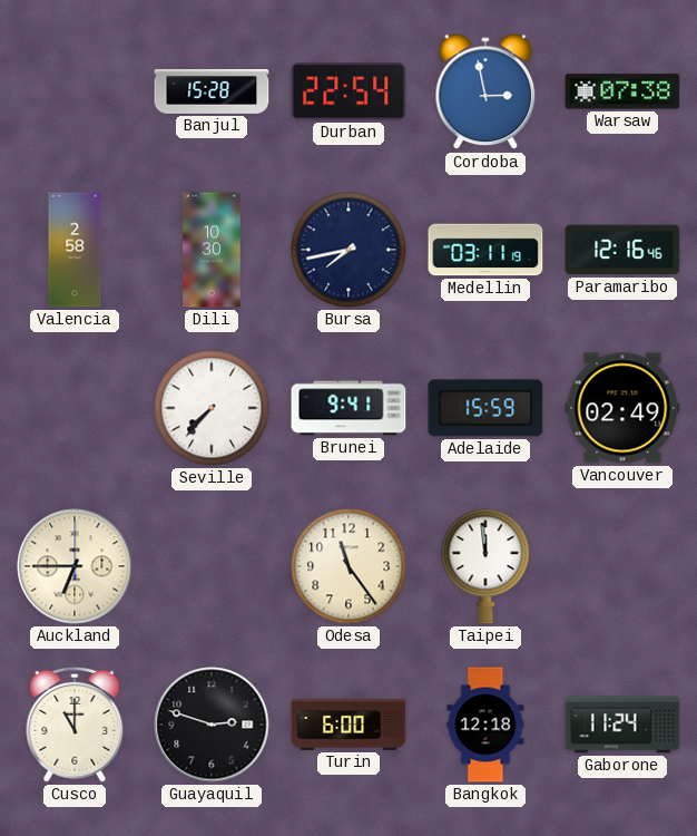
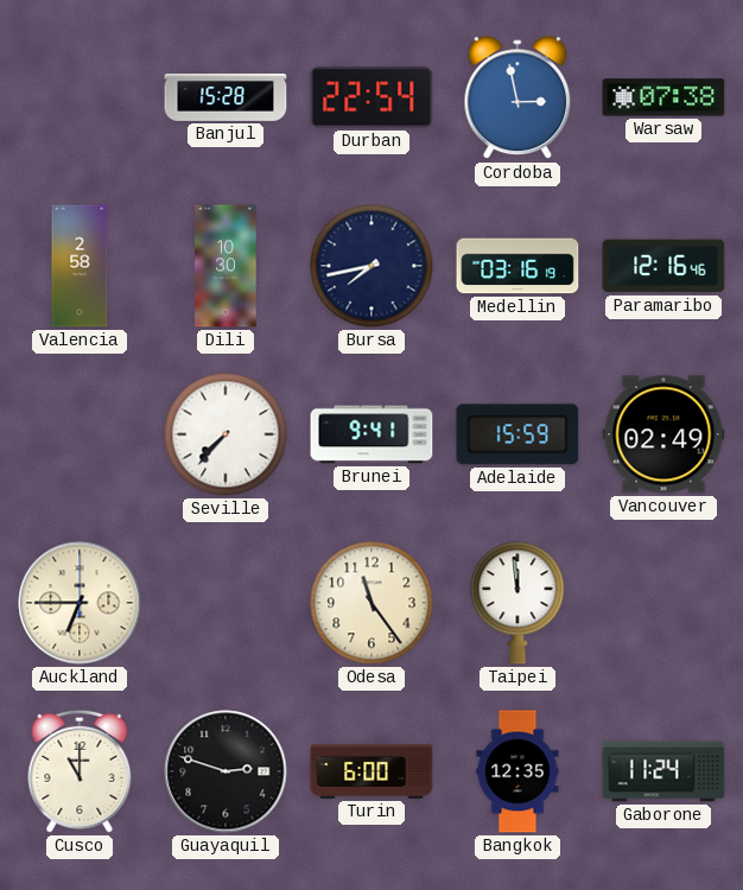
Medellin: 03:11 -> 03:16 (517, 266)
Bangkok: 12:18 -> 12:35 (517, 771)
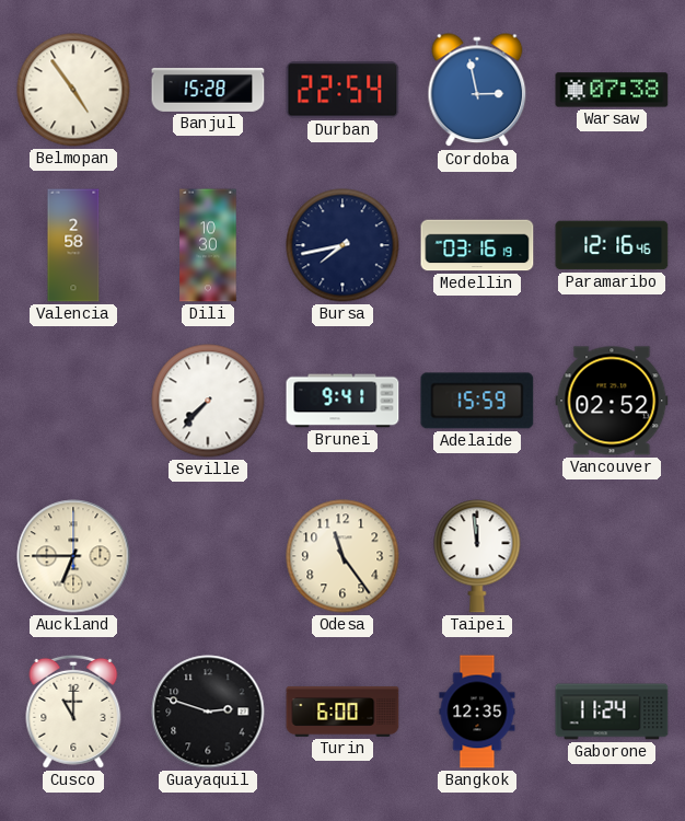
Belmopan: none -> 4:54 (73, 90)
Vancouver: 02:49 -> 02:52 (612, 401)
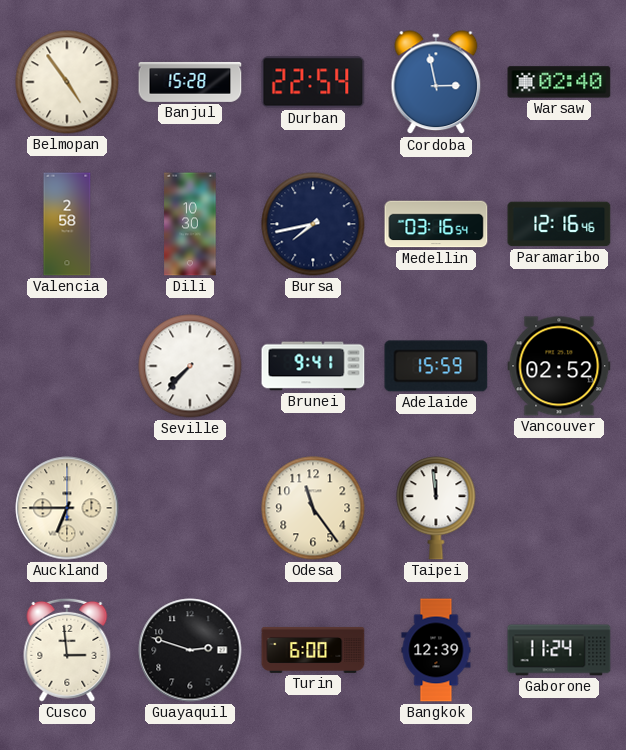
Warsaw: 07:38 -> 02:40 (559, 82)
Medellin: 03:16:19 -> 03:16:54 (436, 224)
Cusco: 11:00 -> 2:59 (67, 650)
Bangkok: 12:35 -> 12:39 (436, 650)
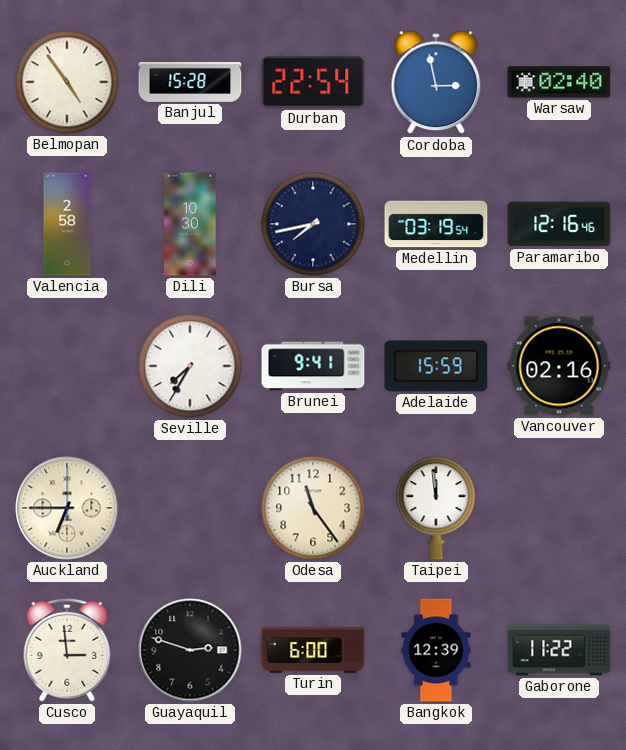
Medellin: 03:16 -> 03:19 (436, 224)
Seville: 7:37 -> 7:35 (190, 366)
Vancouver: 02:52 -> 02:16 (559, 366)
Gaborone: 11:24 -> 11:22 (559, 650)
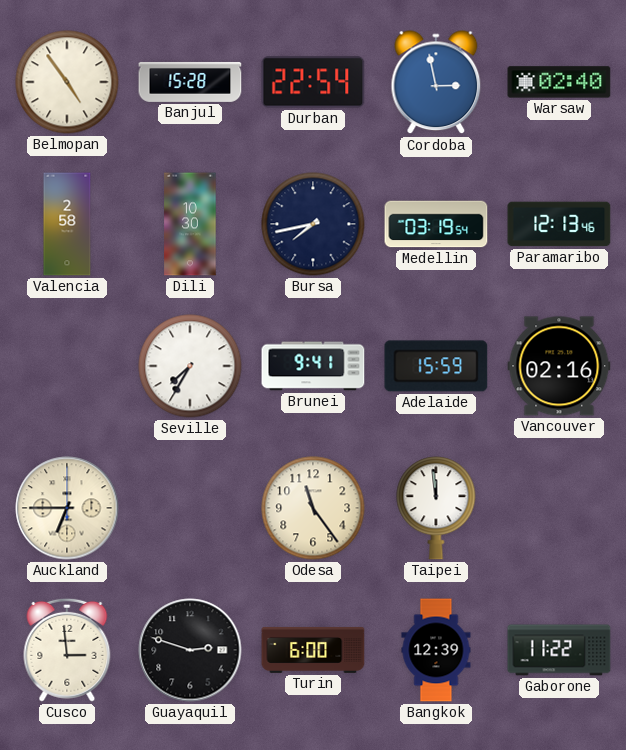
Paramaribo: 12:16 -> 12:13 (559, 224)
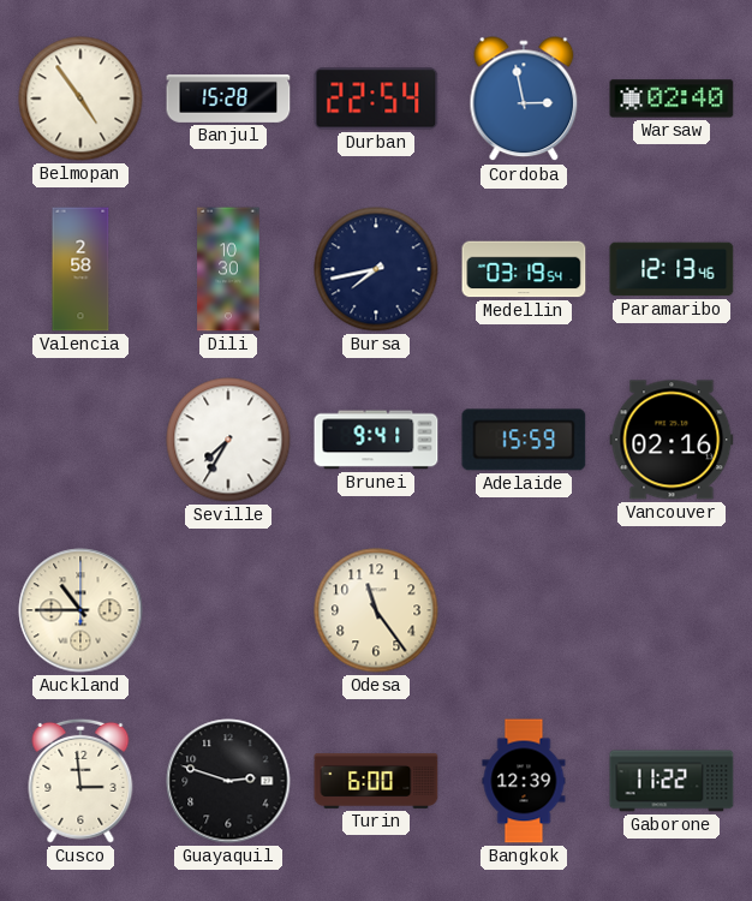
Auckland: 6:45 -> 10:45 (80, 610)
Taipei: 11:59 -> none (436, 508)
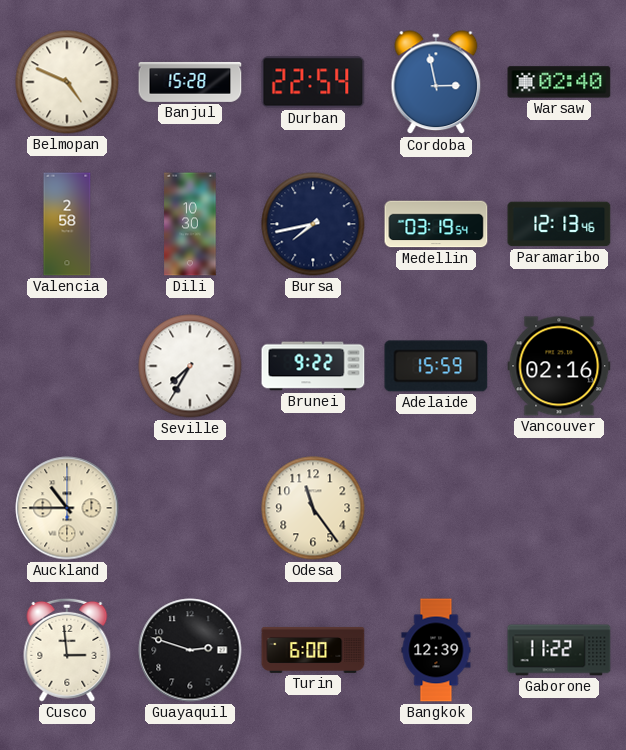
Belmopan: 4:54 -> 4:49 (67, 82)
Brunei: 9:41 -> 9:22 (313, 366)
